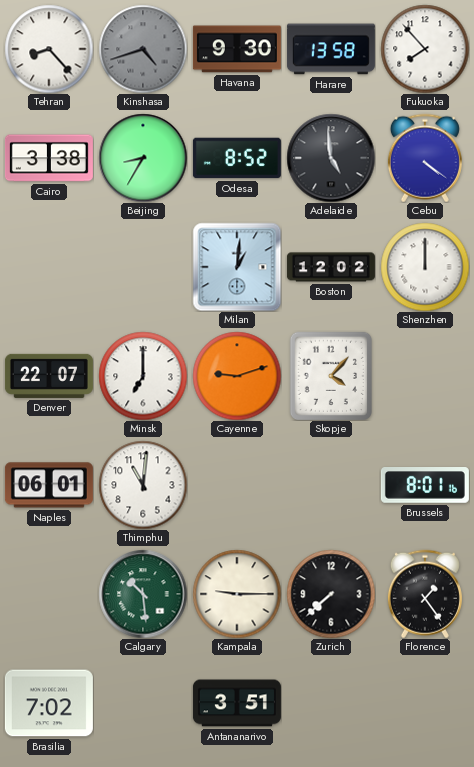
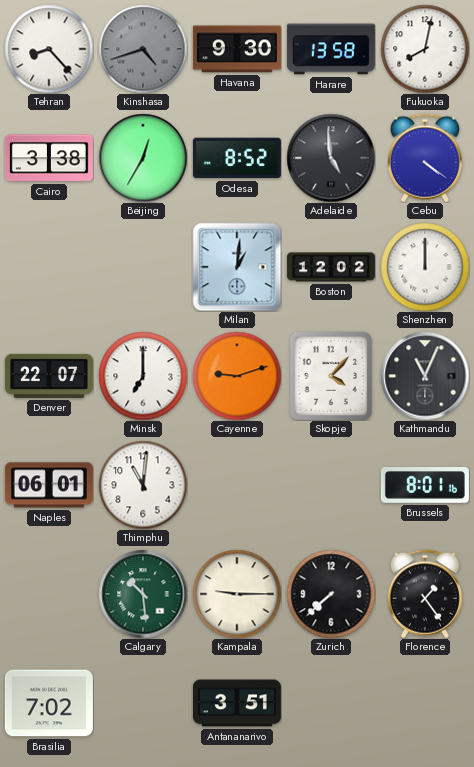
Fukuoka: 7:53 -> 8:02 (425, 49)
Beijing: 8:35 -> 12:35 (143, 158)
Kathmandu: none -> 11:04 (425, 376)
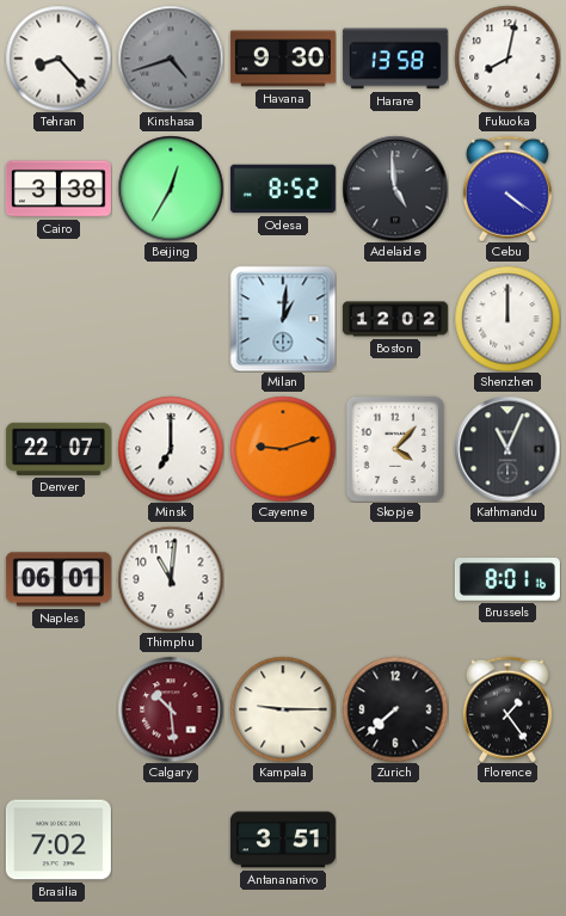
Calgary dial: green -> burgundy (171, 709)
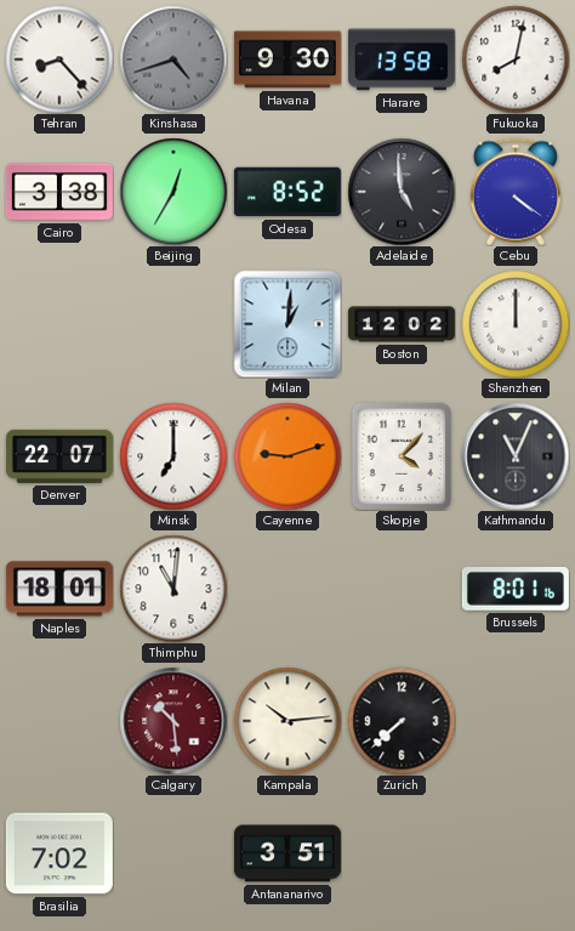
Naples: 06:01 -> 18:01 (59, 589)
Kampala: 9:15 -> 10:14 (287, 721)
Florence: 1:24 -> none (507, 709)
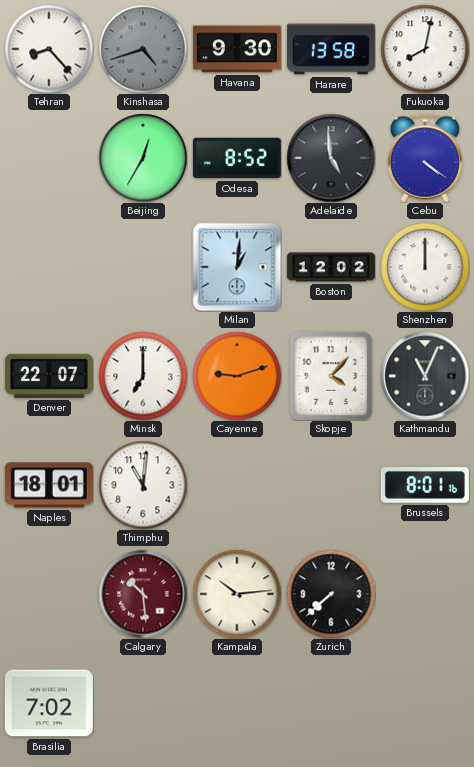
Cairo: 3:38 -> none (59, 192)
Antananarivo: 3:51 -> none (287, 853)
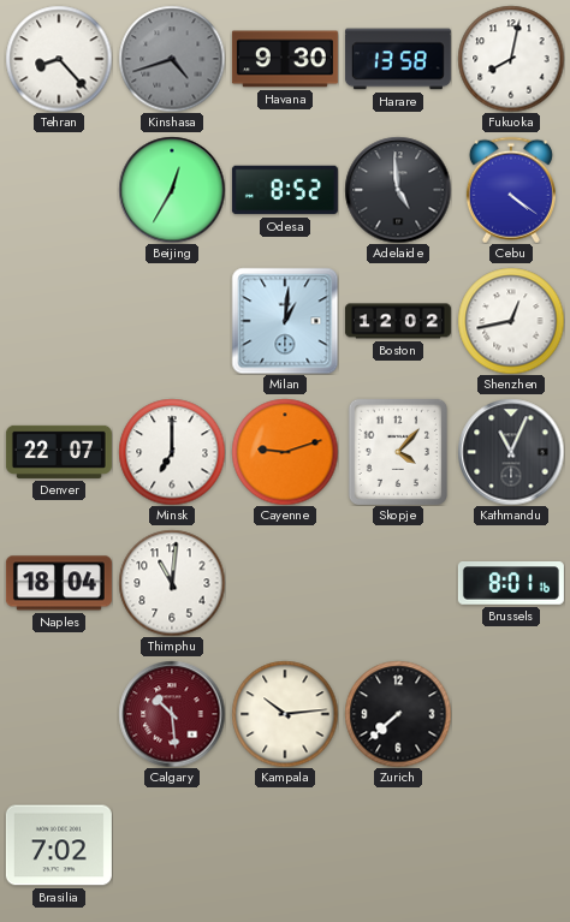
Shenzhen: 12:00 -> 12:43 (511, 321)
Naples: 18:01 -> 18:04 (59, 583)
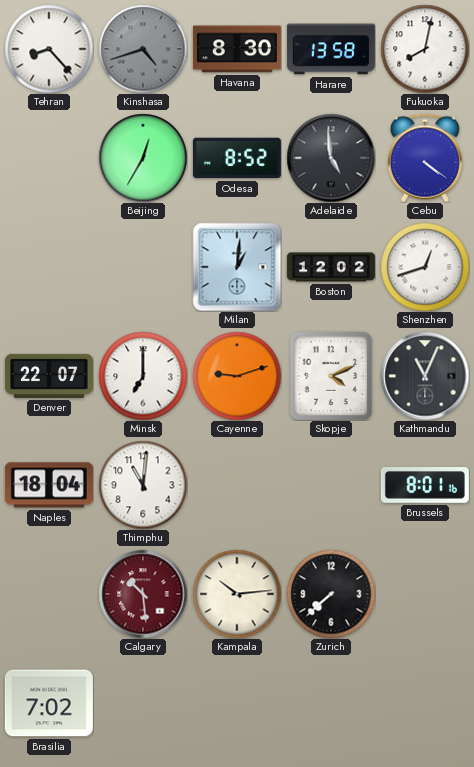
Havana: 9:30 -> 8:30 (237, 49)
Shenzhen: 12:43 -> 12:42 (425, 267)
Skopje: 4:07 -> 4:11 (330, 375)
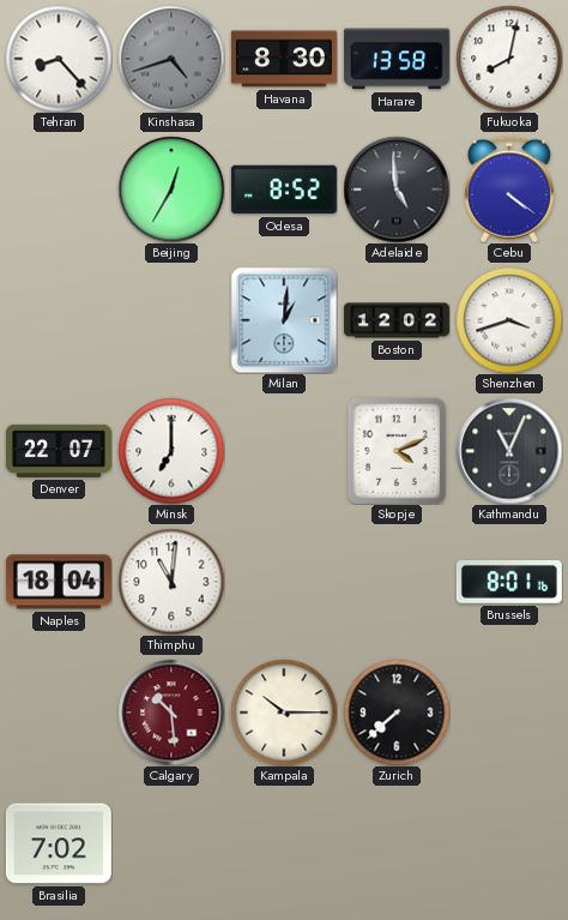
Shenzhen: 12:42 -> 3:42 (509, 320)
Cayenne: 9:12 -> none (237, 376)
Kampala: 10:14 -> 10:15 (284, 712)
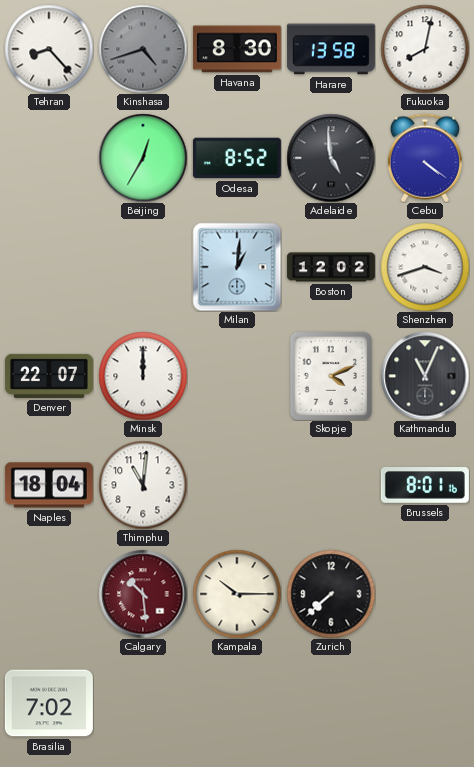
Minsk: 7:00 -> 12:00 (143, 376)
